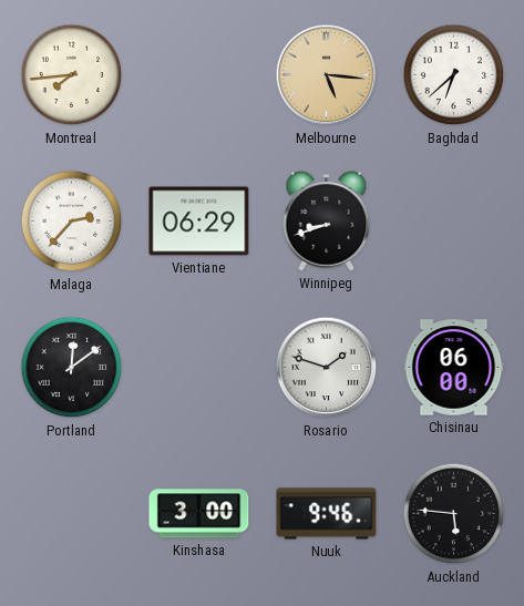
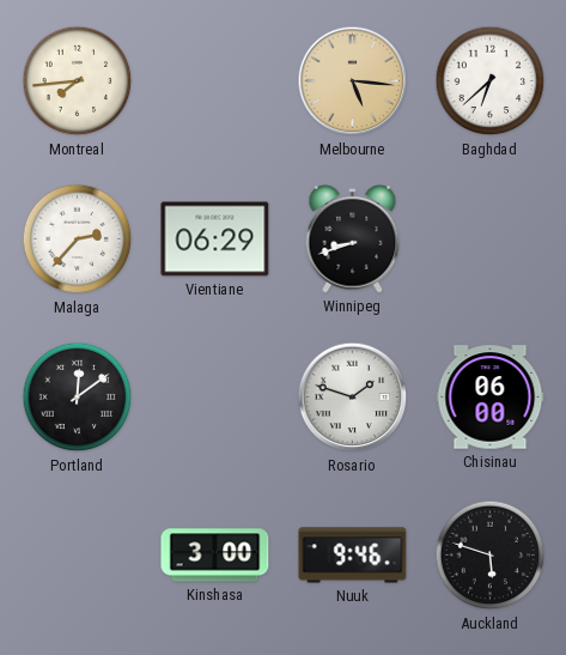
Auckland: 5:46 -> 5:48 (491, 556)
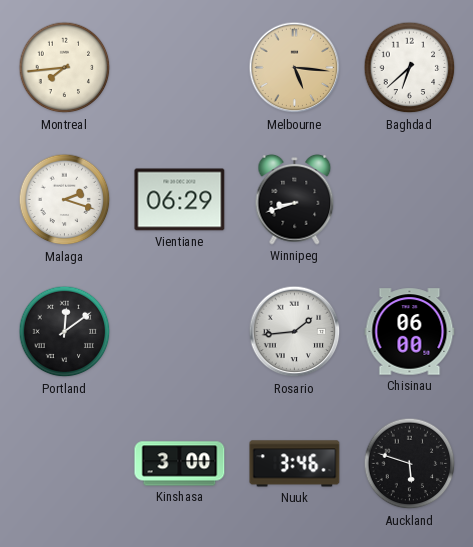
Malaga: 2:37 -> 2:18 (65, 200)
Rosario: 1:48 -> 1:44 (295, 332)
Nuuk: 9:46 -> 3:46 (295, 464)
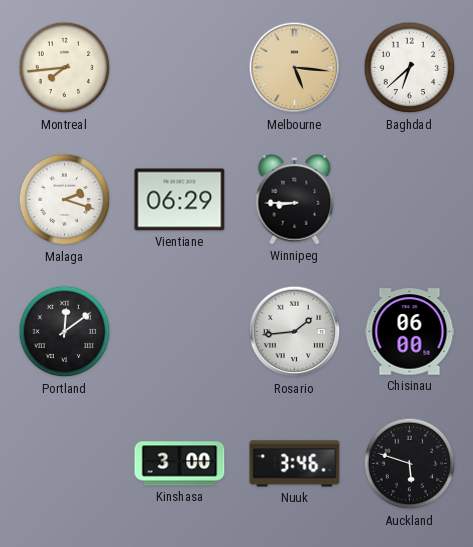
Winnipeg: 8:42 -> 8:45 (295, 199)
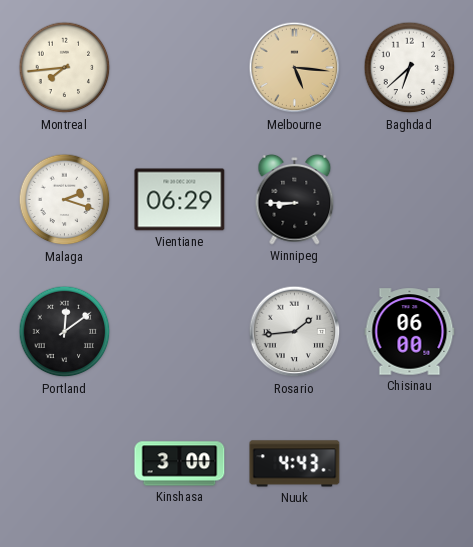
Nuuk: 3:46 -> 4:43 (295, 464)
Auckland: 5:48 -> none (410, 464)
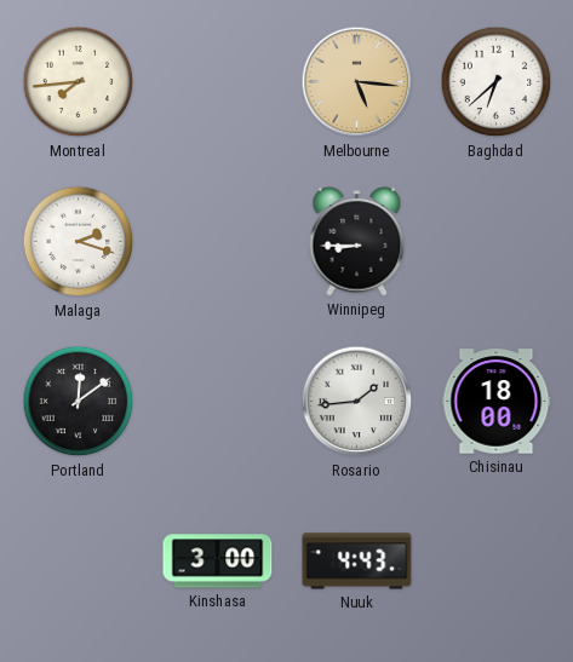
Vientiane: 06:29 -> none (180, 200)
Chisinau: 06:00 -> 18:00 (497, 402)
